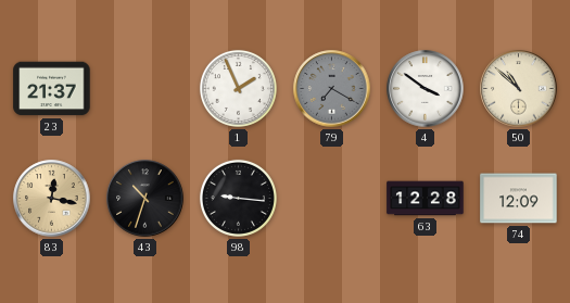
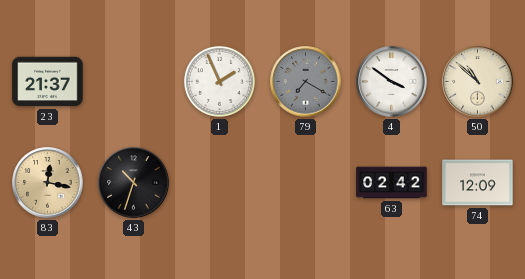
98: 9:16 -> none (238, 198)
63: 12:28 -> 02:42 (392, 183)
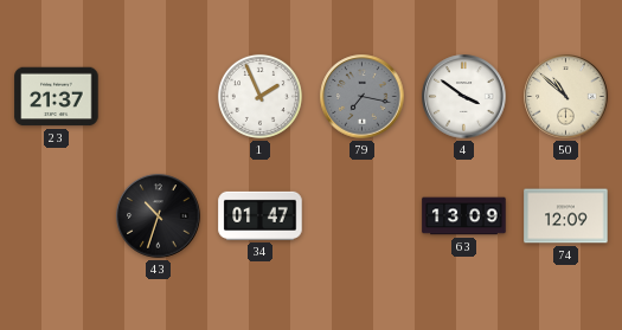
79: 7:20 -> 7:17 (363, 97)
83: 12:17 -> none (48, 183)
34: none -> 01:47 (261, 215)
63: 02:42 -> 13:09 (464, 216)
